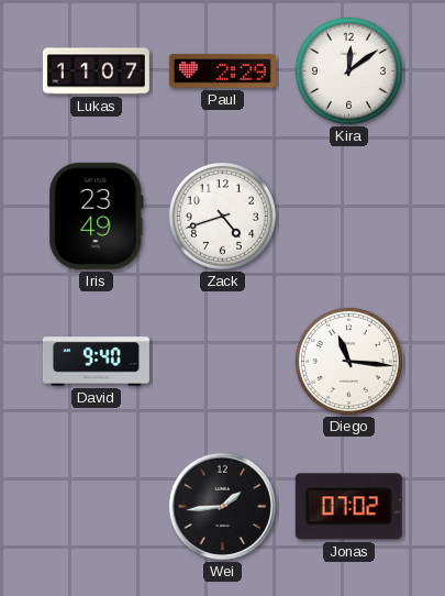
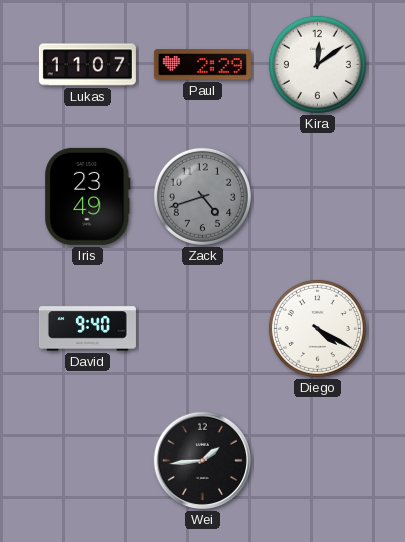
Zack dial: white -> grey (202, 196)
Diego: 11:16 -> 4:20 (317, 328)
Jonas: 07:02 -> none (348, 507)
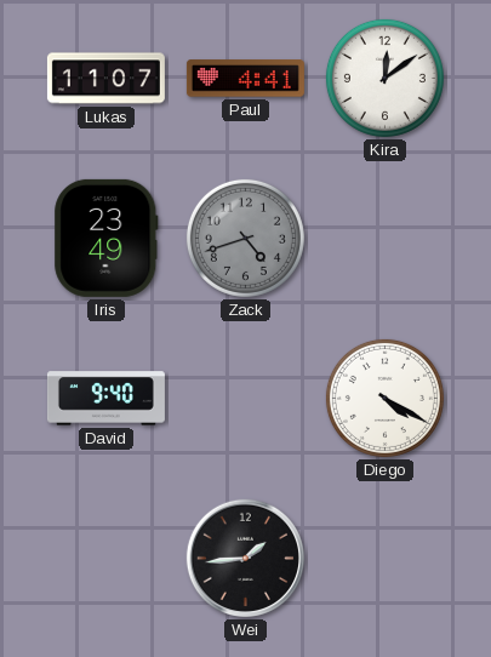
Paul: 2:29 -> 4:41 (245, 79)
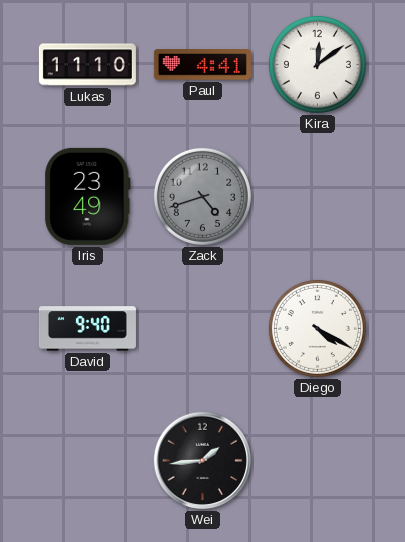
Lukas: 11:07 -> 11:10 (87, 65)
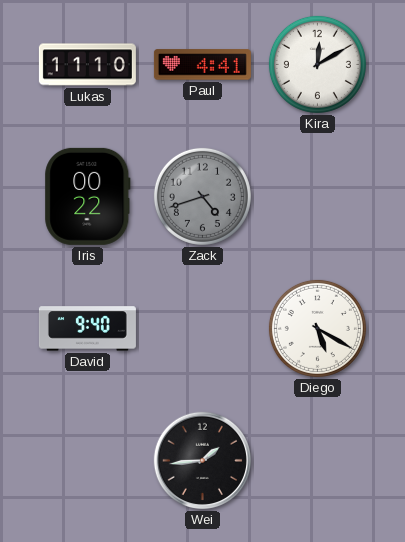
Kira: 12:09 -> 12:10 (317, 64)
Iris: 23:49 -> 00:22 (88, 196)
Diego: 4:20 -> 5:20 (317, 328)
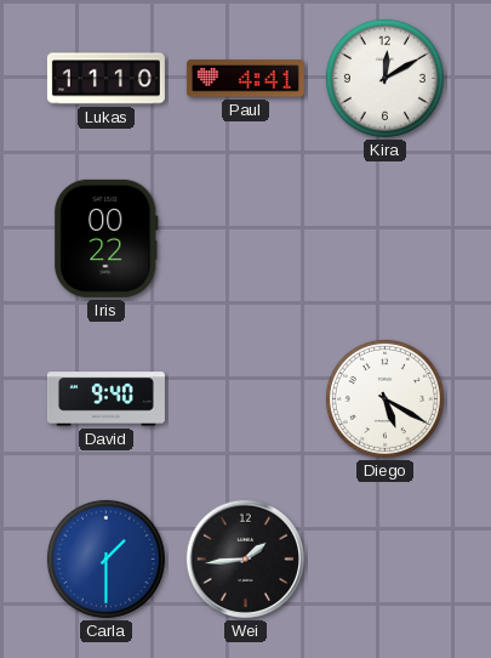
Zack: 4:42 -> none (202, 196)
Carla: none -> 1:30 (105, 558)
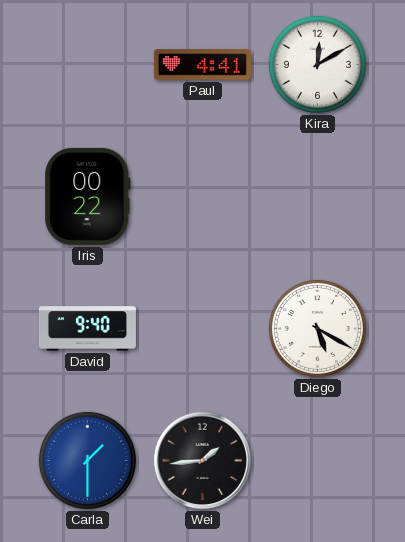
Lukas: 11:10 -> none (105, 79)
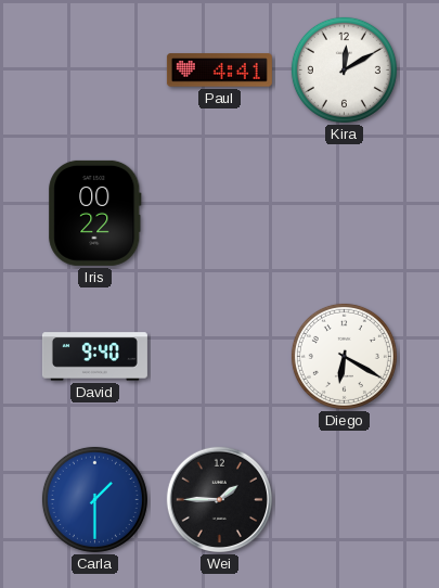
Diego: 5:20 -> 6:20 (344, 356)
Wei: 1:44 -> 1:45 (219, 499)
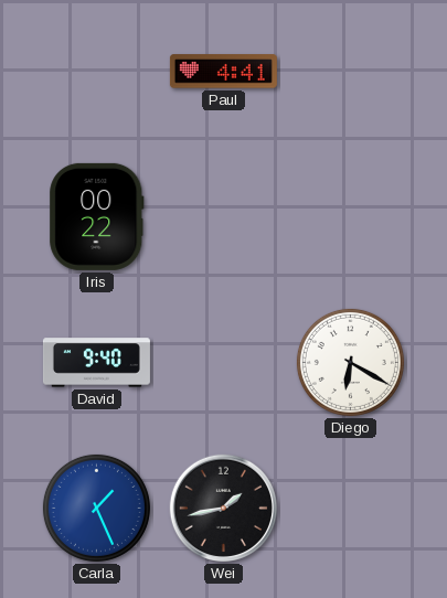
Kira: 12:10 -> none (344, 69)
Carla: 1:30 -> 1:26 (96, 508)
Wei: 1:45 -> 1:43 (223, 508)
